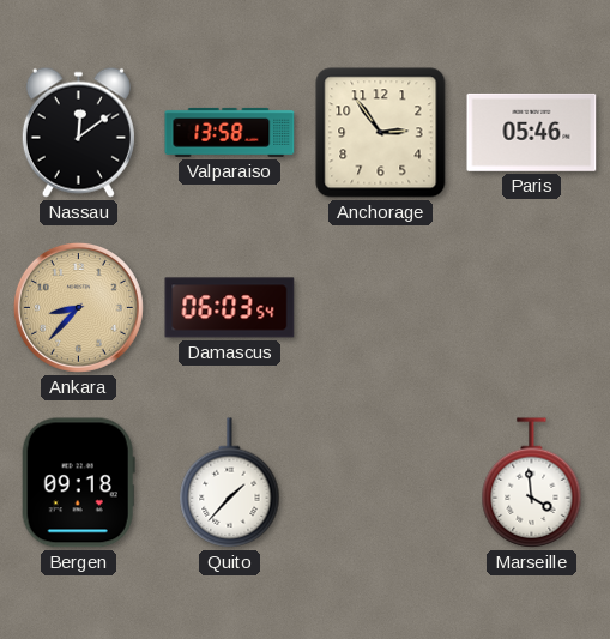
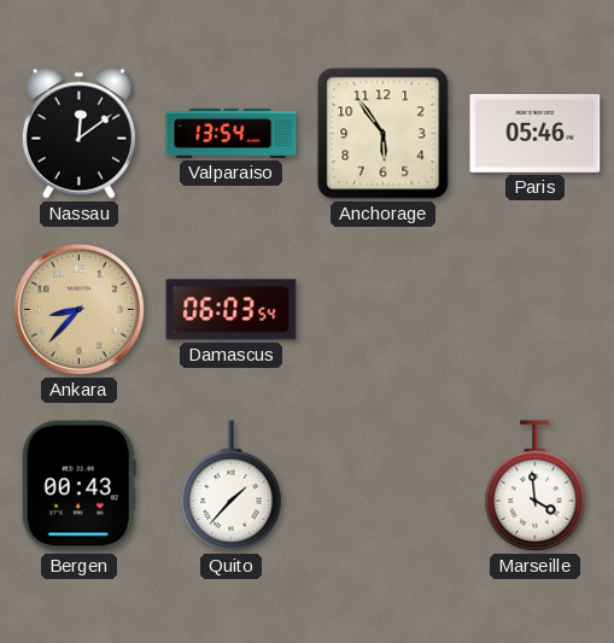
Valparaiso: 13:58 -> 13:54 (232, 133)
Anchorage: 2:54 -> 5:54 (384, 134)
Bergen: 09:18 -> 00:43 (78, 486)
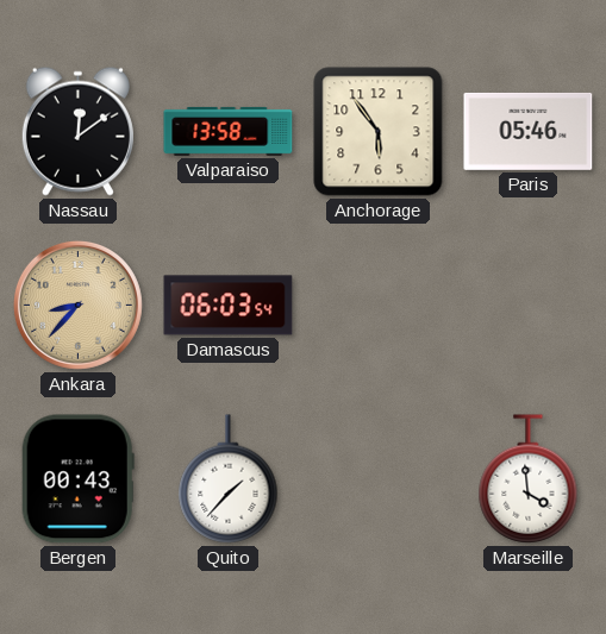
Valparaiso: 13:54 -> 13:58 (229, 131)
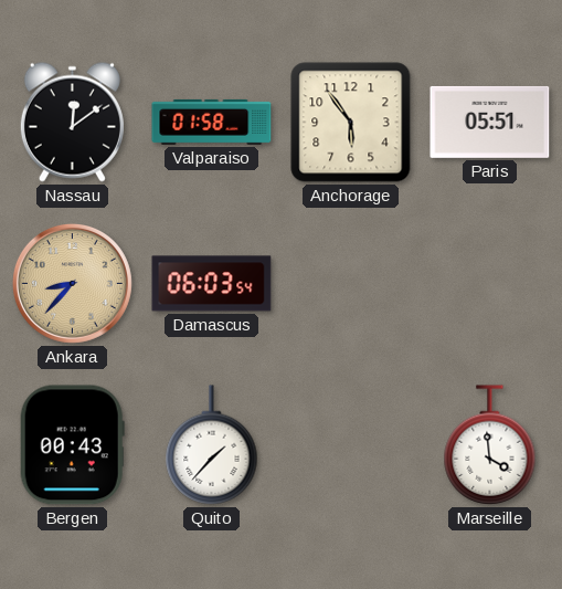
Valparaiso: 13:58 -> 01:58 (212, 122)
Paris: 05:46 -> 05:51 (490, 122)
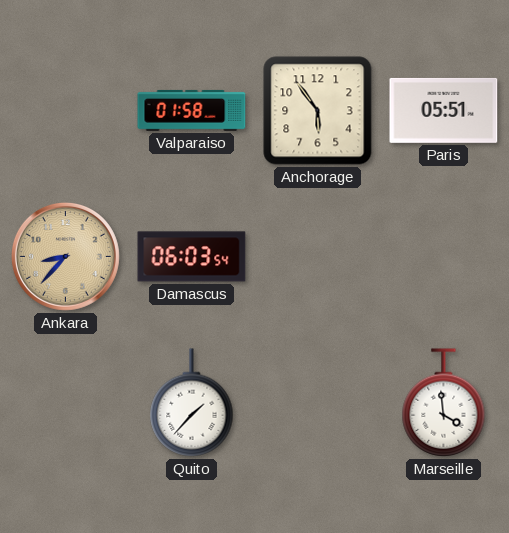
Nassau: 12:09 -> none (72, 122)
Bergen: 00:43 -> none (72, 445)
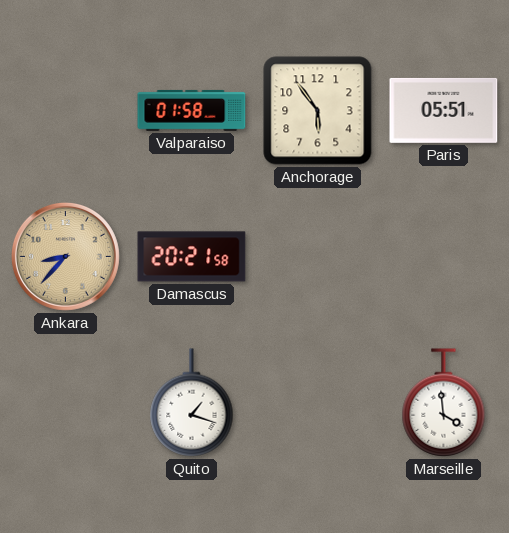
Damascus: 06:03 -> 20:21 (192, 257)
Quito: 1:37 -> 1:18 (192, 403)
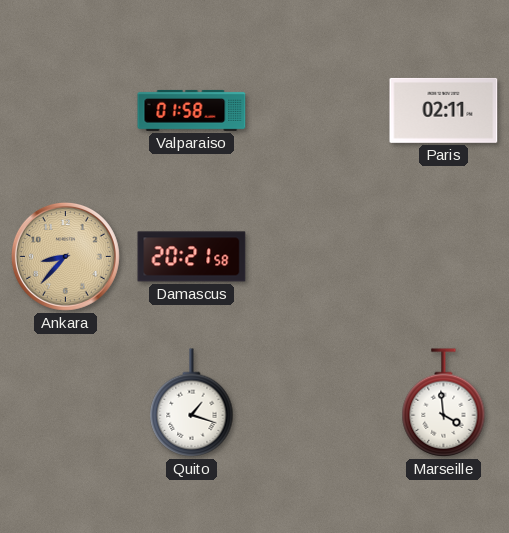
Anchorage: 5:54 -> none (318, 111)
Paris: 05:51 -> 02:11 (444, 110)
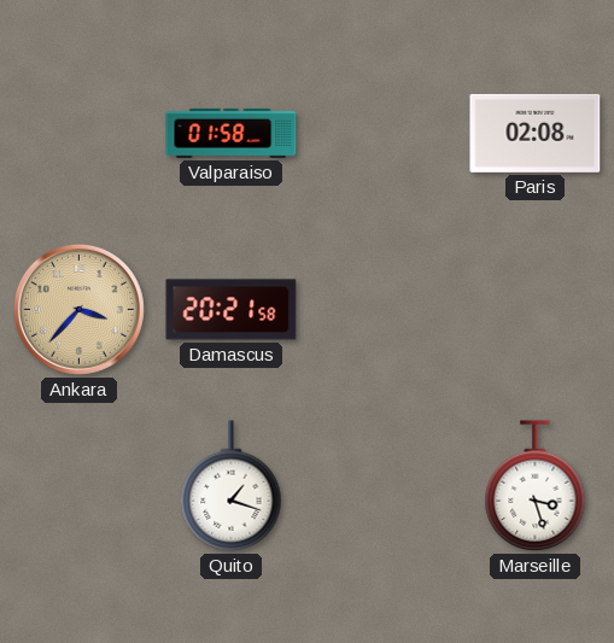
Paris: 02:11 -> 02:08 (536, 133)
Ankara: 8:37 -> 3:37 (78, 309)
Marseille: 3:59 -> 3:27 (536, 486)
